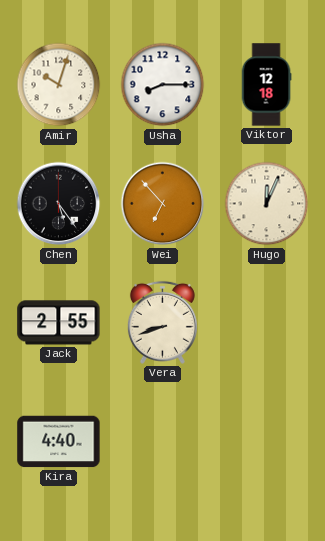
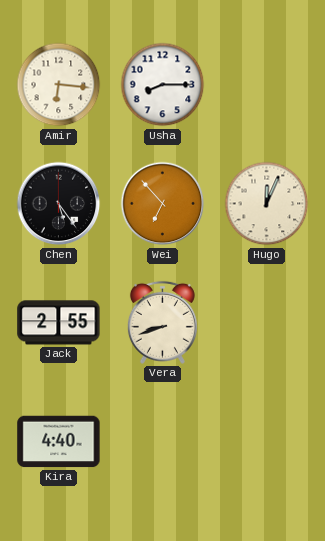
Amir: 10:03 -> 6:16 (59, 85)
Viktor: 12:18 -> none (266, 85)
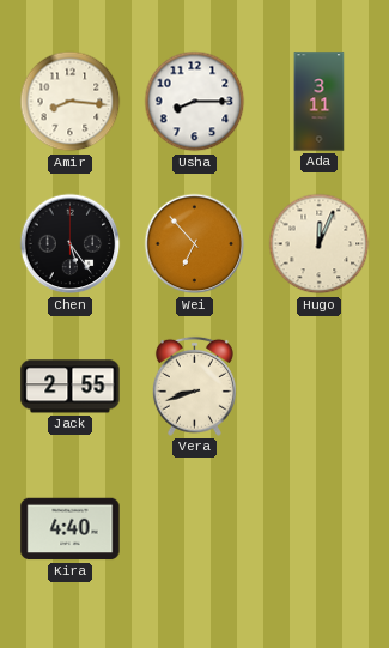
Amir: 6:16 -> 8:16 (71, 102)
Ada: none -> 3:11 (320, 102)
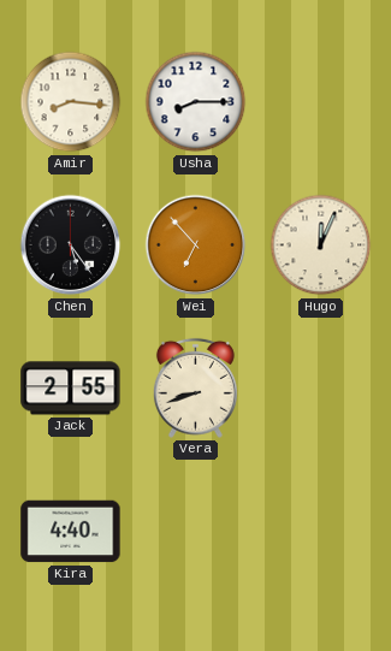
Ada: 3:11 -> none (320, 102)
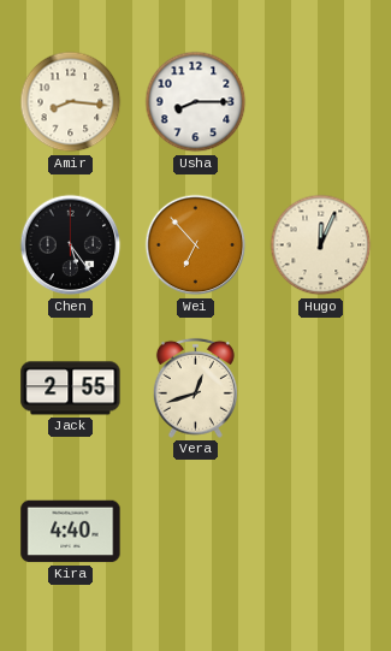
Vera: 8:42 -> 12:42 (195, 387)
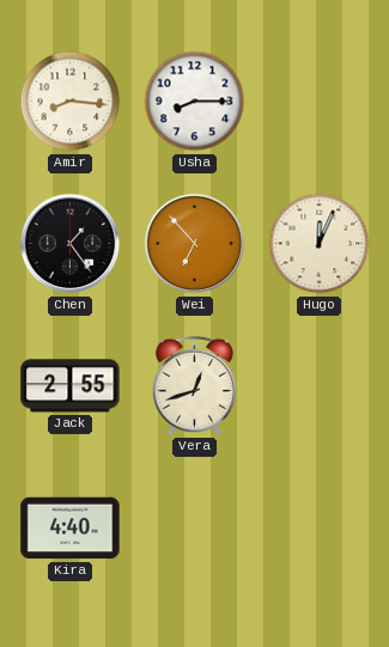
Chen: 5:24 -> 1:24 (71, 244)
